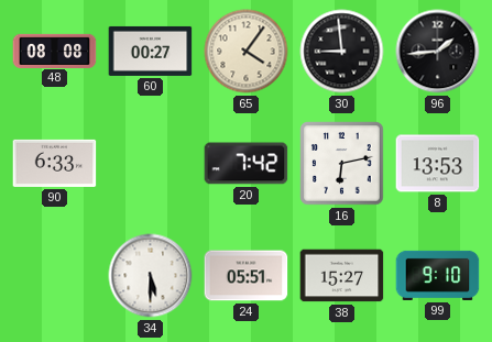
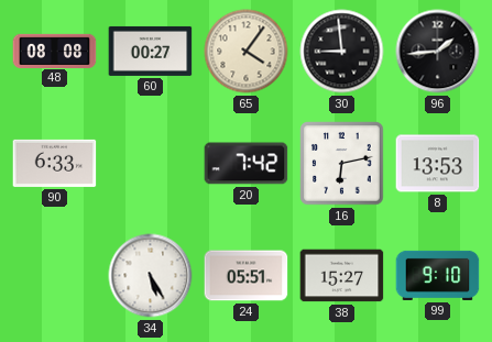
34: 5:30 -> 5:25 (151, 276)
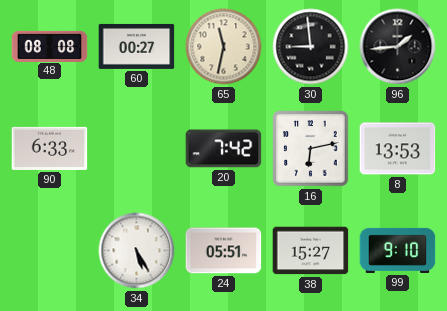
65: 4:06 -> 11:32 (224, 47)
